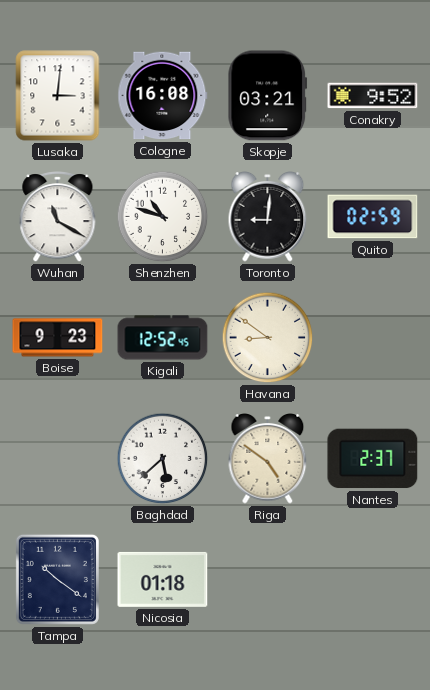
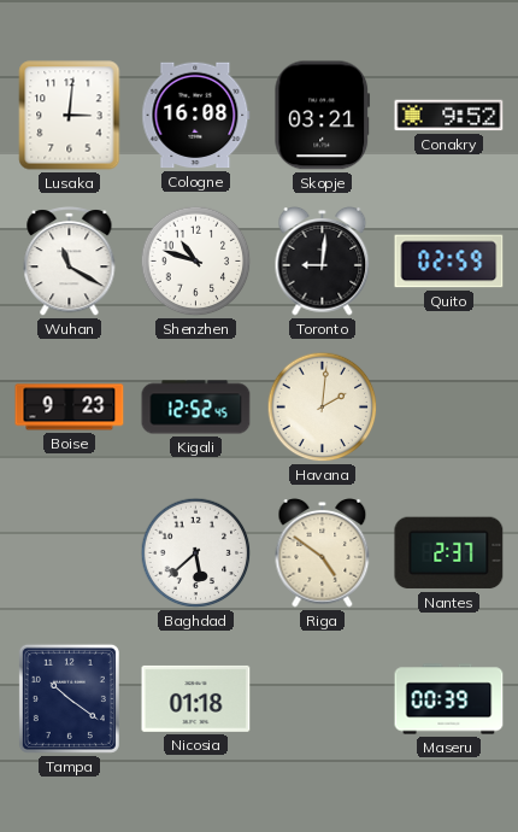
Havana: 8:51 -> 2:01 (323, 408)
Maseru: none -> 00:39 (449, 699)
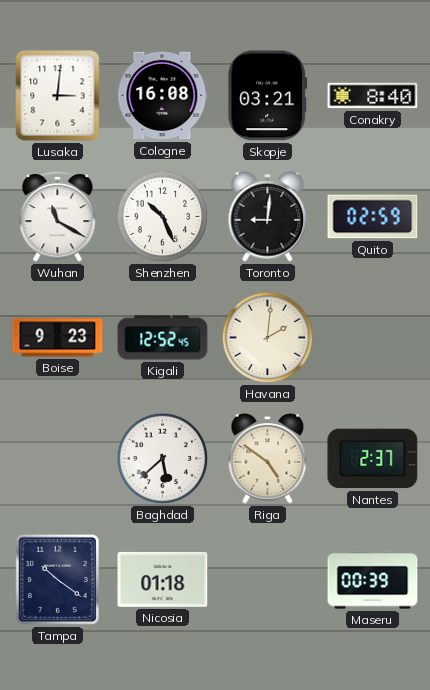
Conakry: 9:52 -> 8:40 (373, 96)
Shenzhen: 10:48 -> 10:26 (163, 217)
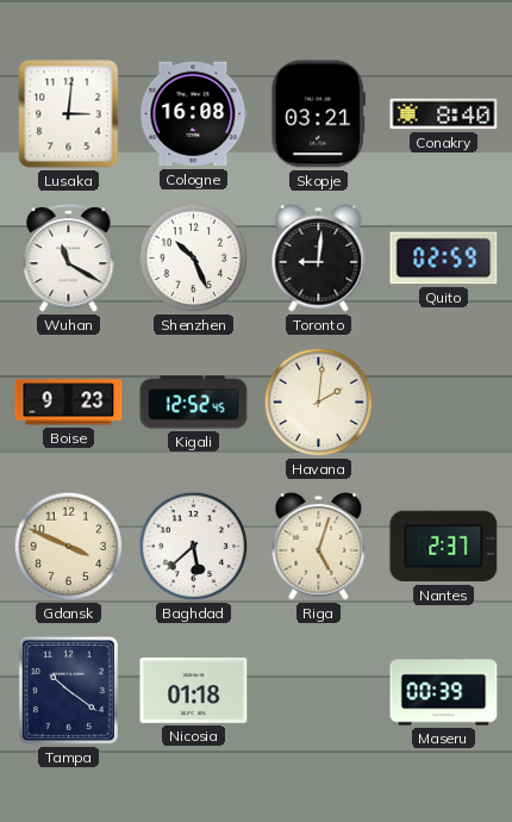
Gdansk: none -> 3:49 (69, 547)
Riga: 4:51 -> 5:03 (319, 547)
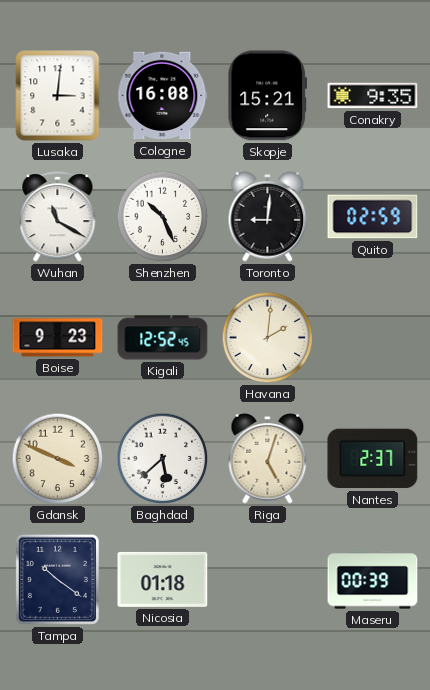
Skopje: 03:21 -> 15:21 (268, 96)
Conakry: 8:40 -> 9:35 (373, 96)
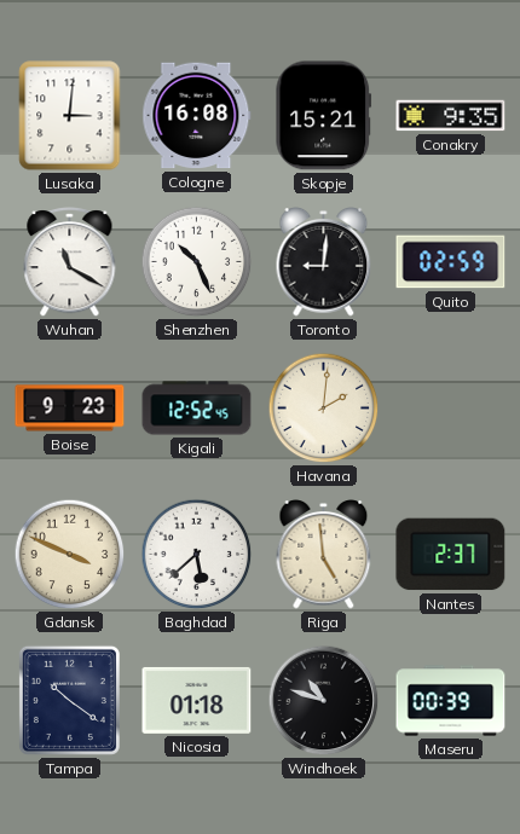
Riga: 5:03 -> 4:59 (324, 555)
Windhoek: none -> 10:48 (324, 701)
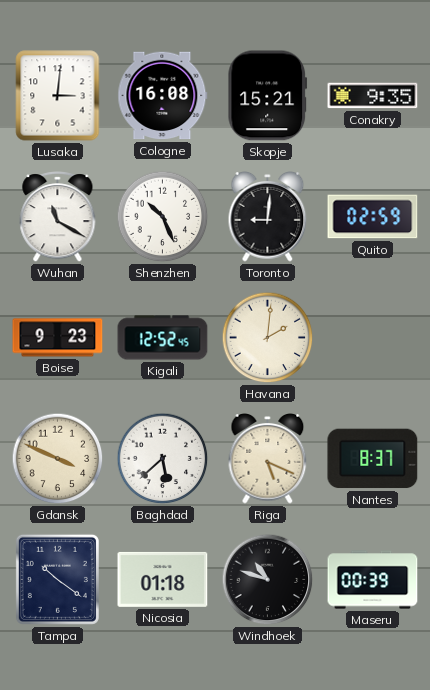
Riga: 4:59 -> 5:19 (268, 459)
Nantes: 2:37 -> 8:37 (373, 459)
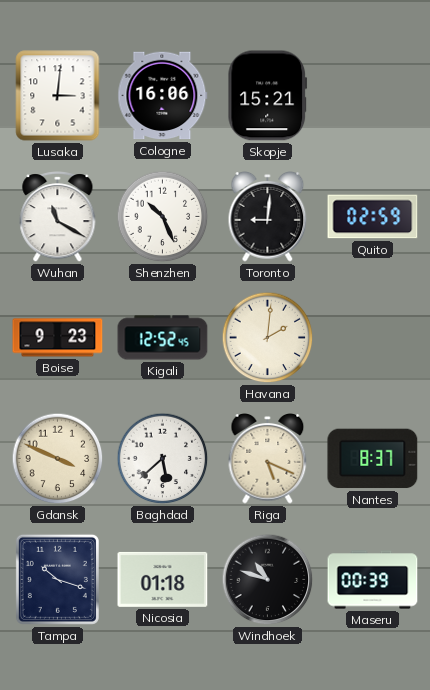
Cologne: 16:08 -> 16:06 (163, 96)
Conakry: 9:35 -> none (373, 96)
Tampa: 10:21 -> 10:18 (57, 579)
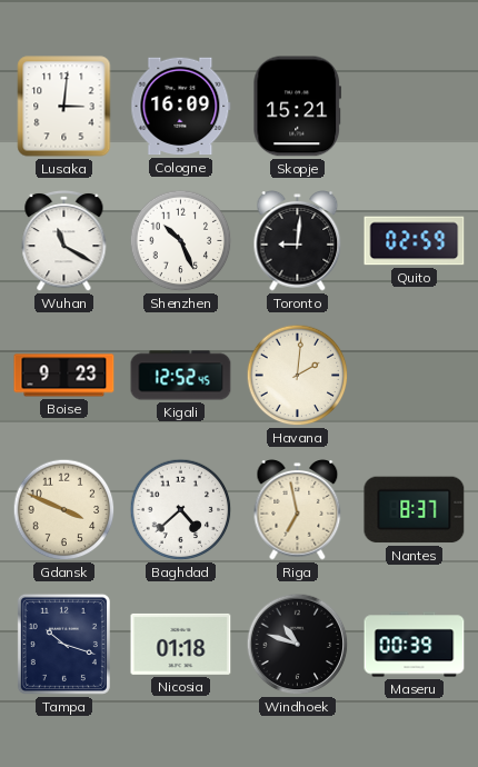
Cologne: 16:06 -> 16:09 (181, 107)
Baghdad: 5:38 -> 4:38 (181, 510)
Riga: 5:19 -> 6:58 (298, 510)
